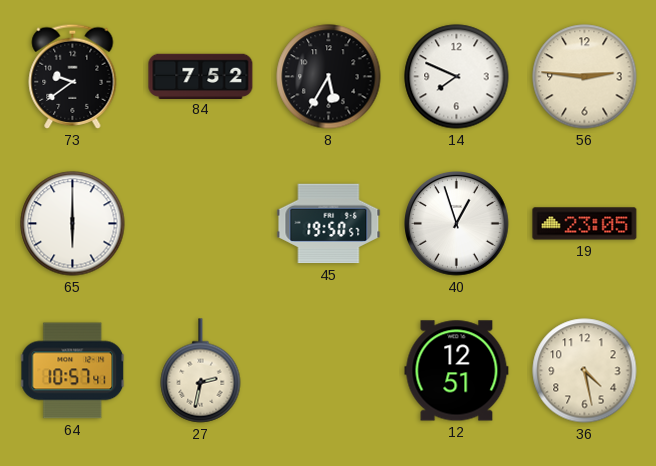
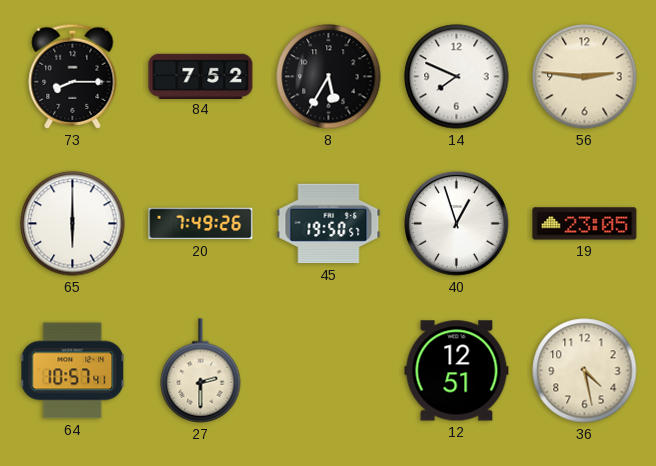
73: 9:39 -> 8:15 (73, 76)
20: none -> 7:49 (201, 224)
27: 2:32 -> 2:30 (201, 371)
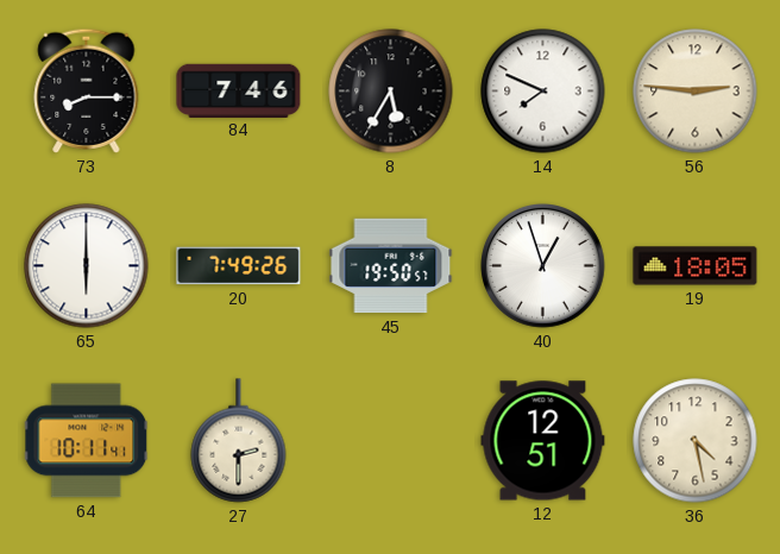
84: 7:52 -> 7:46 (239, 90)
19: 23:05 -> 18:05 (696, 266)
64: 10:57 -> 10:11 (87, 441)
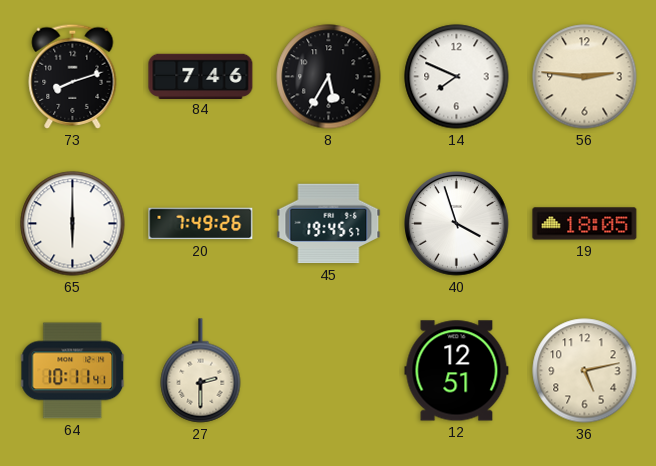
73: 8:15 -> 8:12 (73, 76)
45: 19:50 -> 19:45 (329, 224)
40: 12:57 -> 3:57 (457, 224)
36: 4:28 -> 5:13 (585, 371)
